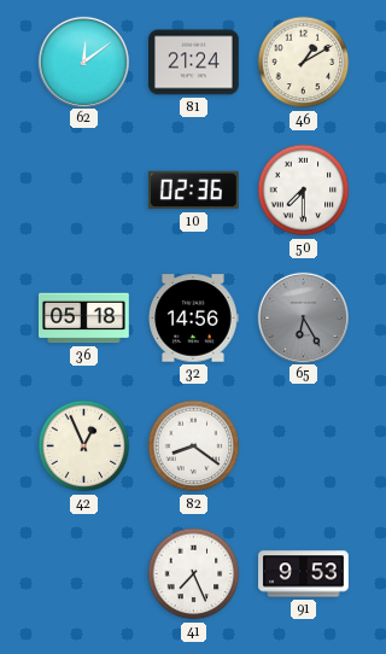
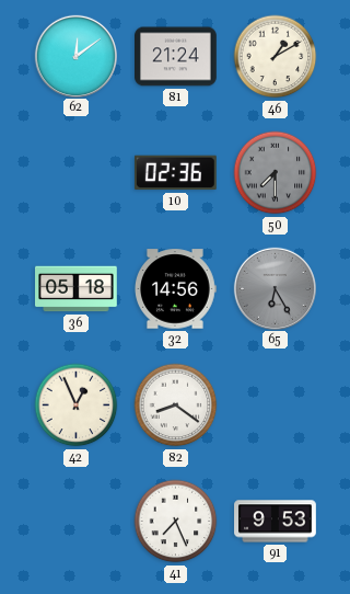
50 dial: white -> grey (276, 173)
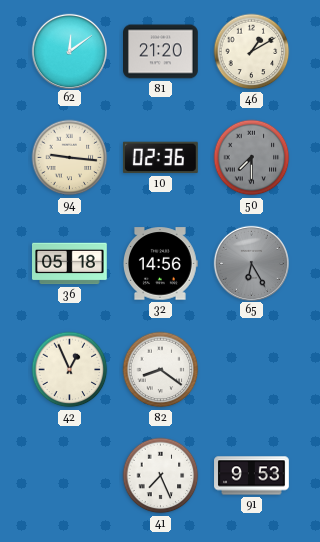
81: 21:24 -> 21:20 (161, 52)
94: none -> 9:16 (70, 158)
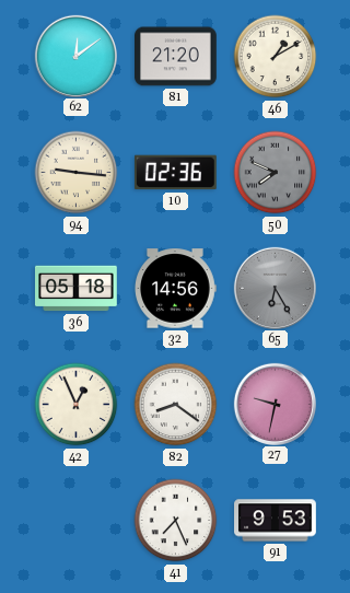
50: 7:30 -> 7:49 (276, 173)
27: none -> 9:32 (275, 404)
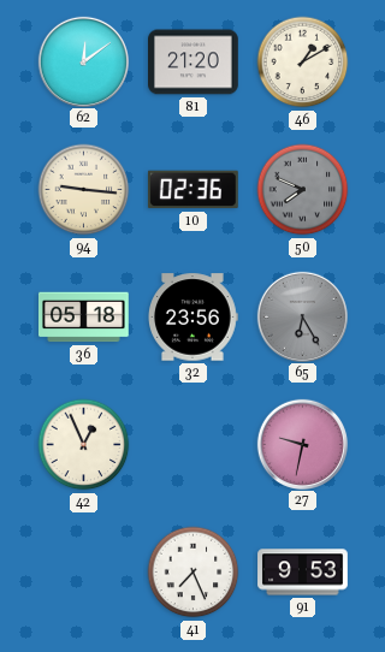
32: 14:56 -> 23:56 (194, 318)
82: 8:21 -> none (176, 405)
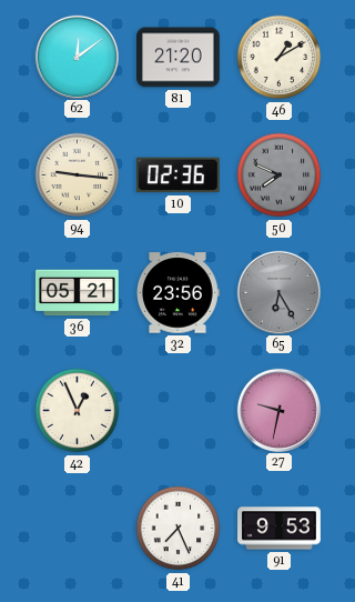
36: 05:18 -> 05:21 (78, 293)
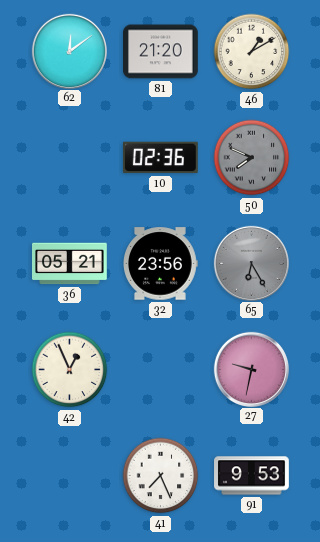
94: 9:16 -> none (78, 175)
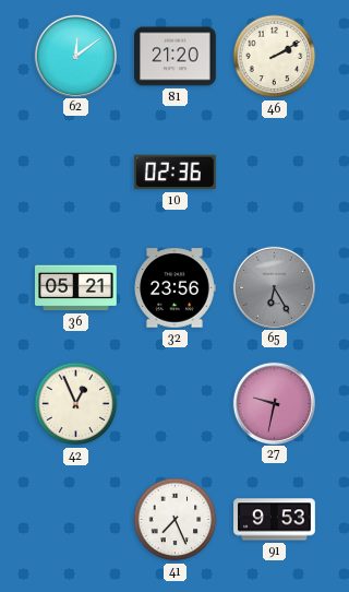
46: 1:10 -> 2:10 (275, 57)
50: 7:49 -> none (252, 158)
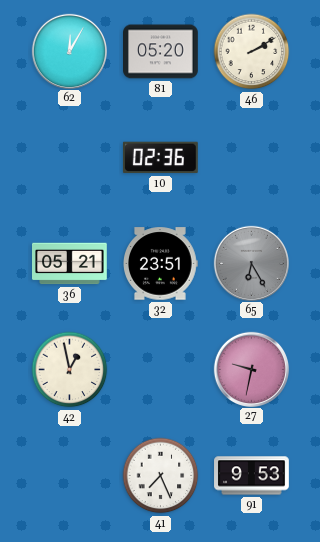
62: 12:09 -> 12:05 (69, 51)
81: 21:20 -> 05:20 (161, 52)
32: 23:56 -> 23:51 (161, 264)
42: 12:56 -> 12:58 (70, 370)
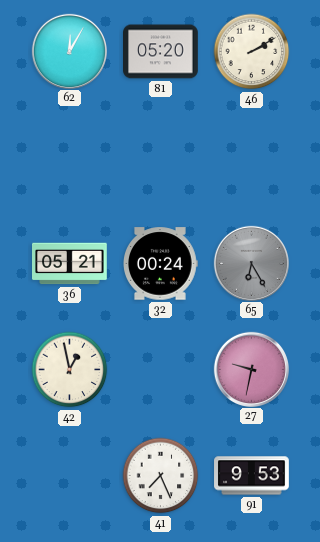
10: 02:36 -> none (161, 158)
32: 23:51 -> 00:24 (161, 264)
